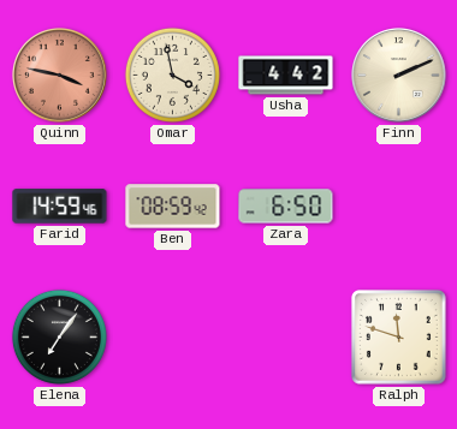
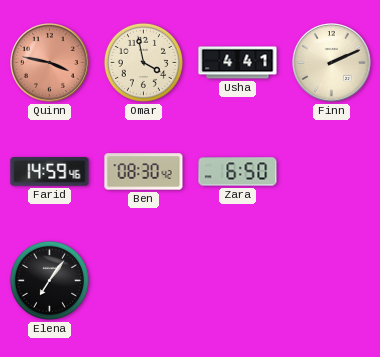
Usha: 4:42 -> 4:41 (238, 63)
Ben: 08:59 -> 08:30 (144, 172)
Ralph: 11:48 -> none (398, 336)
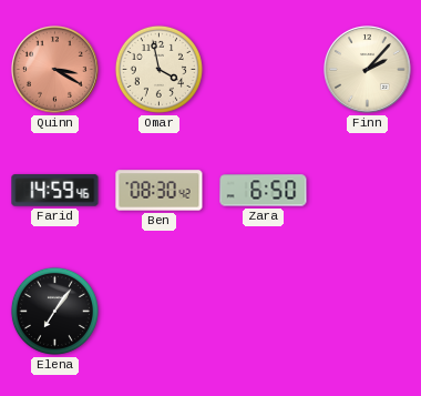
Quinn: 3:47 -> 3:20 (55, 70)
Usha: 4:41 -> none (238, 63)
Finn: 2:11 -> 2:07 (368, 70)
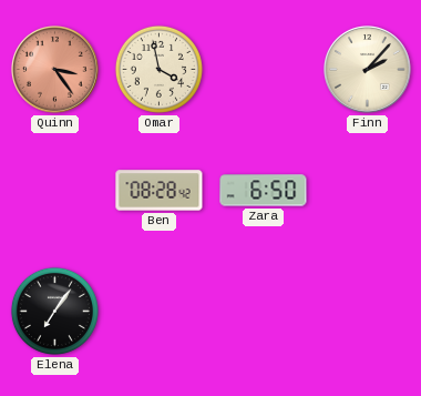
Quinn: 3:20 -> 3:24 (55, 70)
Farid: 14:59 -> none (55, 191)
Ben: 08:30 -> 08:28 (160, 191)
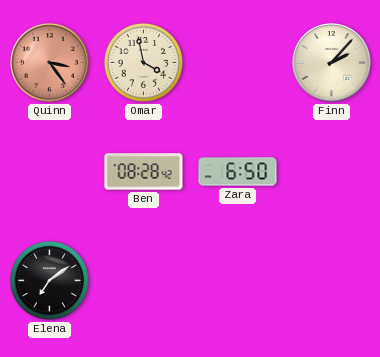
Elena: 7:06 -> 7:09 (49, 280)
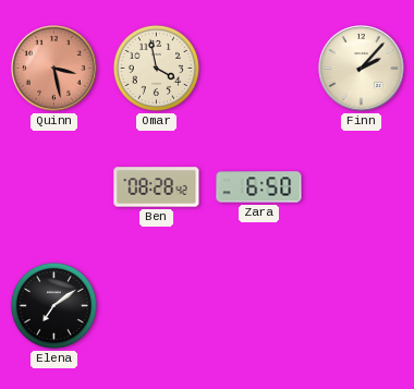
Quinn: 3:24 -> 3:28 (54, 69)
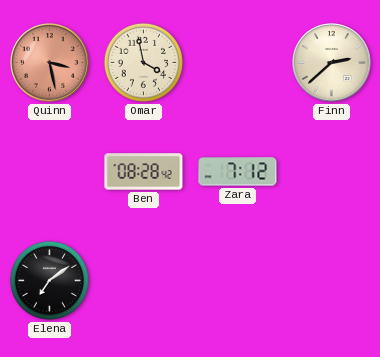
Finn: 2:07 -> 2:38 (332, 63)
Zara: 6:50 -> 7:12 (238, 172)
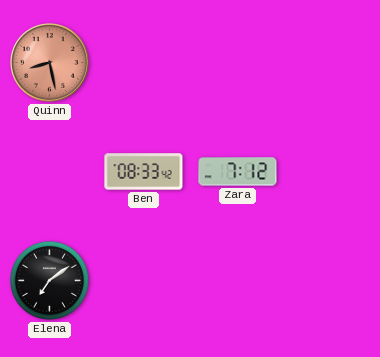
Quinn: 3:28 -> 8:28 (50, 63)
Omar: 3:58 -> none (143, 62)
Finn: 2:38 -> none (332, 63)
Ben: 08:28 -> 08:33 (144, 172)
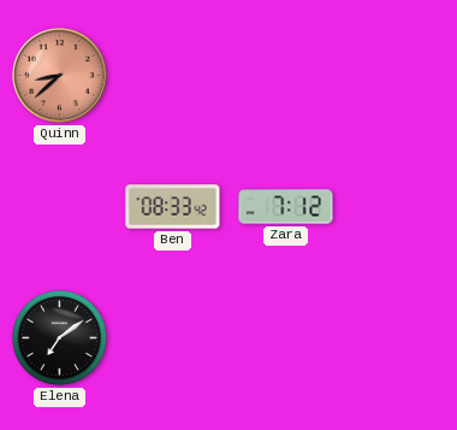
Quinn: 8:28 -> 8:38 (60, 76)
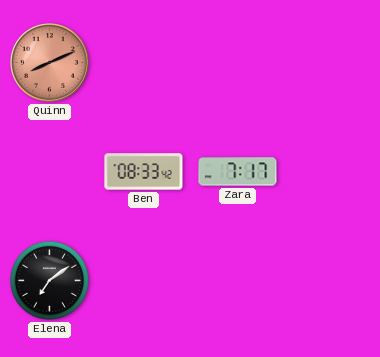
Quinn: 8:38 -> 8:11 (50, 63)
Zara: 7:12 -> 7:17 (238, 172)
